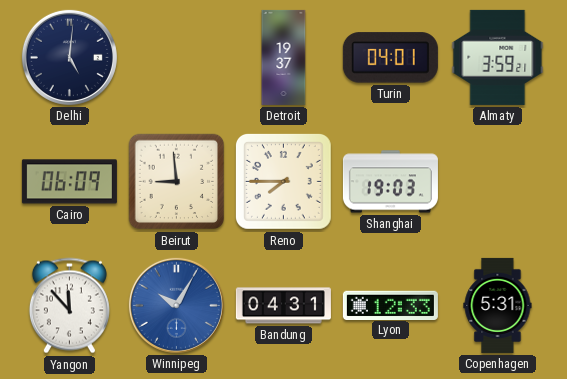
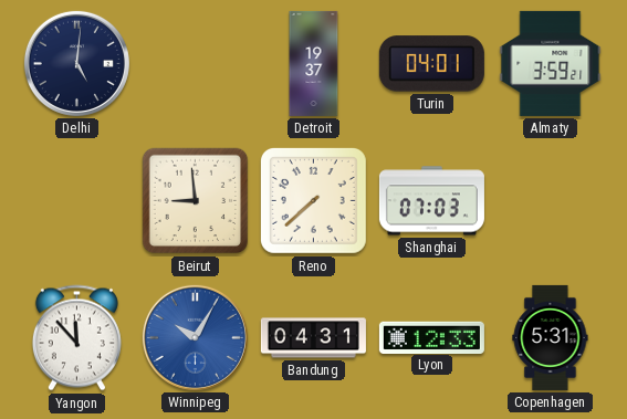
Cairo: 06:09 -> none (69, 182)
Reno: 7:45 -> 7:38 (313, 200)
Shanghai: 19:03 -> 07:03 (431, 201)
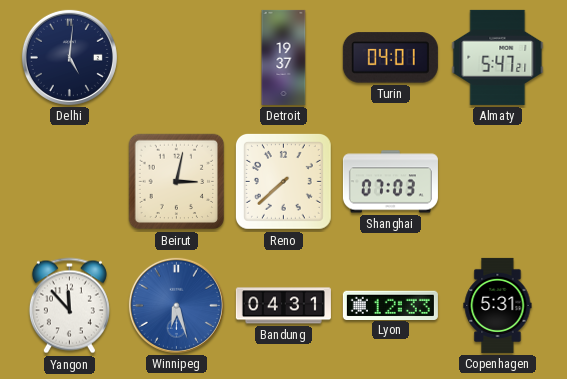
Almaty: 3:59 -> 5:47 (498, 57)
Beirut: 8:59 -> 3:02 (177, 182)
Winnipeg: 10:05 -> 6:27 (176, 305)
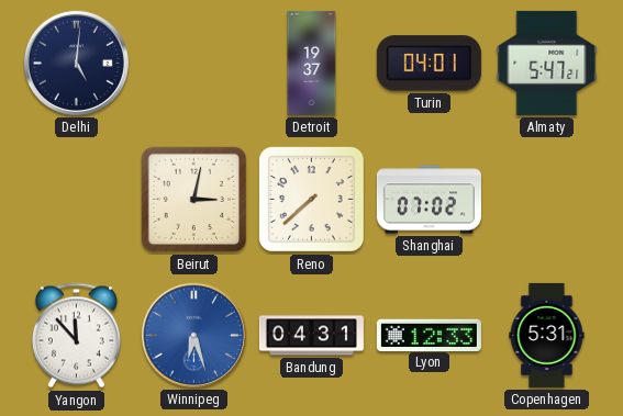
Shanghai: 07:03 -> 07:02 (429, 200)
